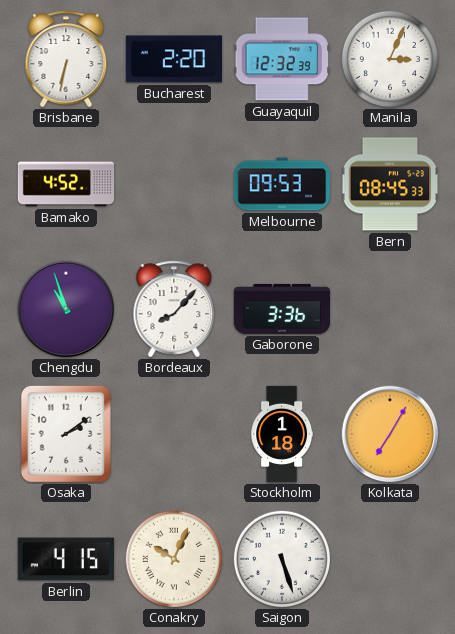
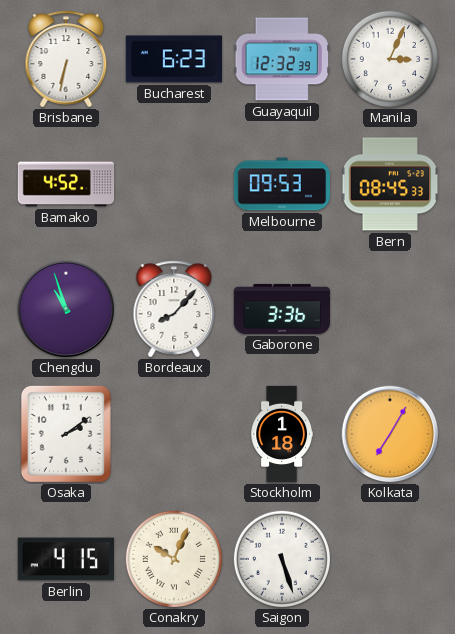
Bucharest: 2:20 -> 6:23 (173, 59)
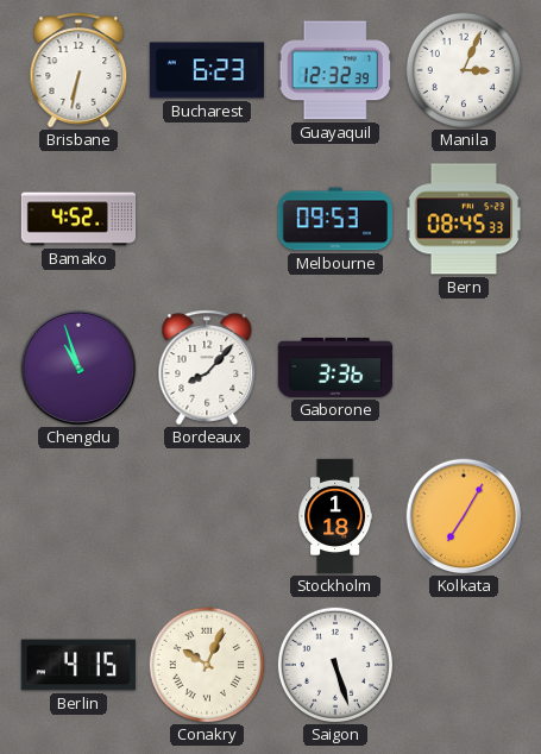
Osaka: 2:09 -> none (66, 434)
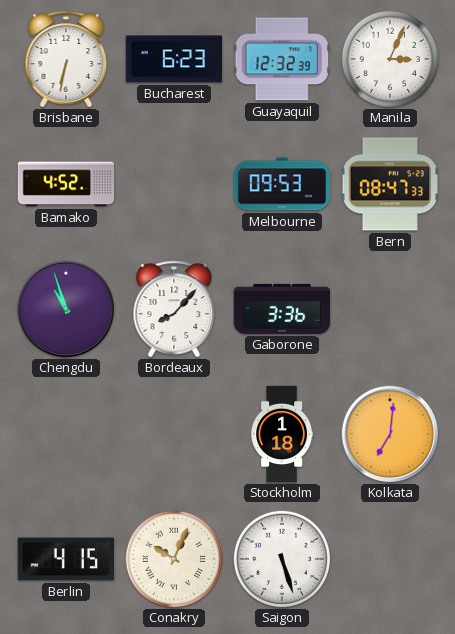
Bern: 08:45 -> 08:47 (390, 184)
Kolkata: 7:05 -> 7:01 (390, 434)
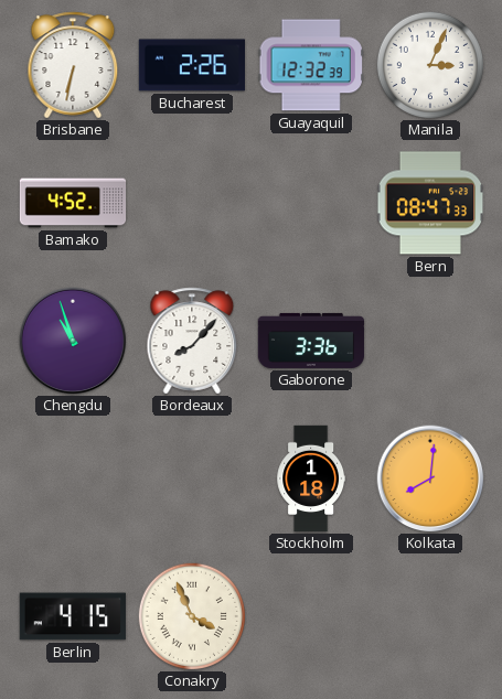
Bucharest: 6:23 -> 2:26 (191, 65)
Melbourne: 09:53 -> none (281, 184)
Kolkata: 7:01 -> 8:01 (430, 478)
Conakry: 10:04 -> 3:56 (191, 615)
Saigon: 5:27 -> none (281, 558)
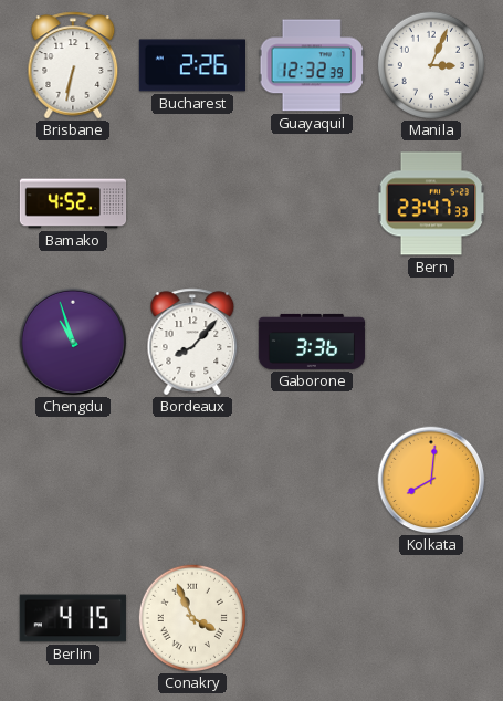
Bern: 08:47 -> 23:47 (431, 203)
Stockholm: 1:18 -> none (311, 478)
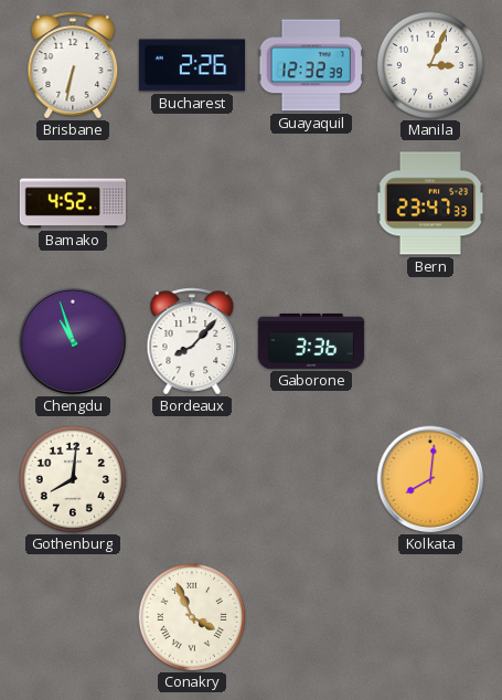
Gothenburg: none -> 8:01 (72, 478)
Berlin: 4:15 -> none (73, 618)
